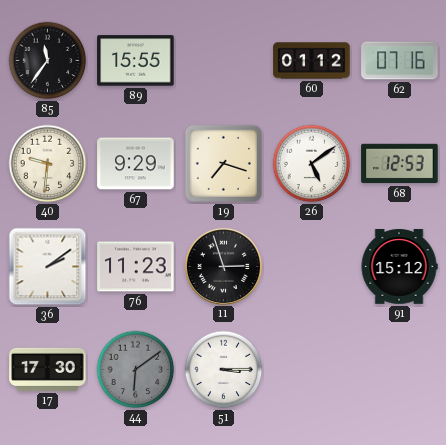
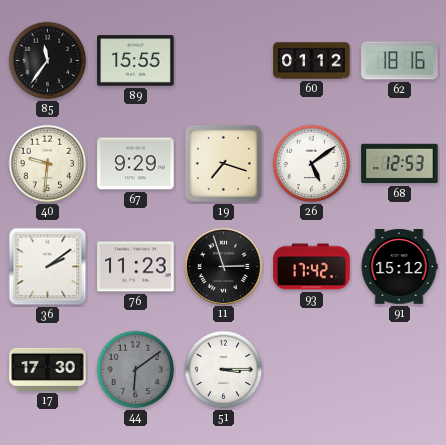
62: 07:16 -> 18:16 (400, 61)
93: none -> 17:42 (312, 267)
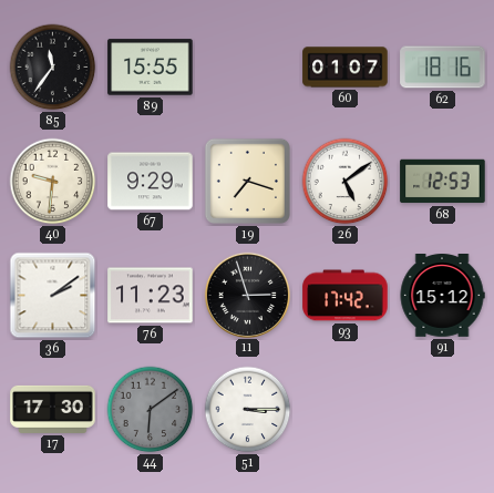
60: 01:12 -> 01:07 (346, 68)
